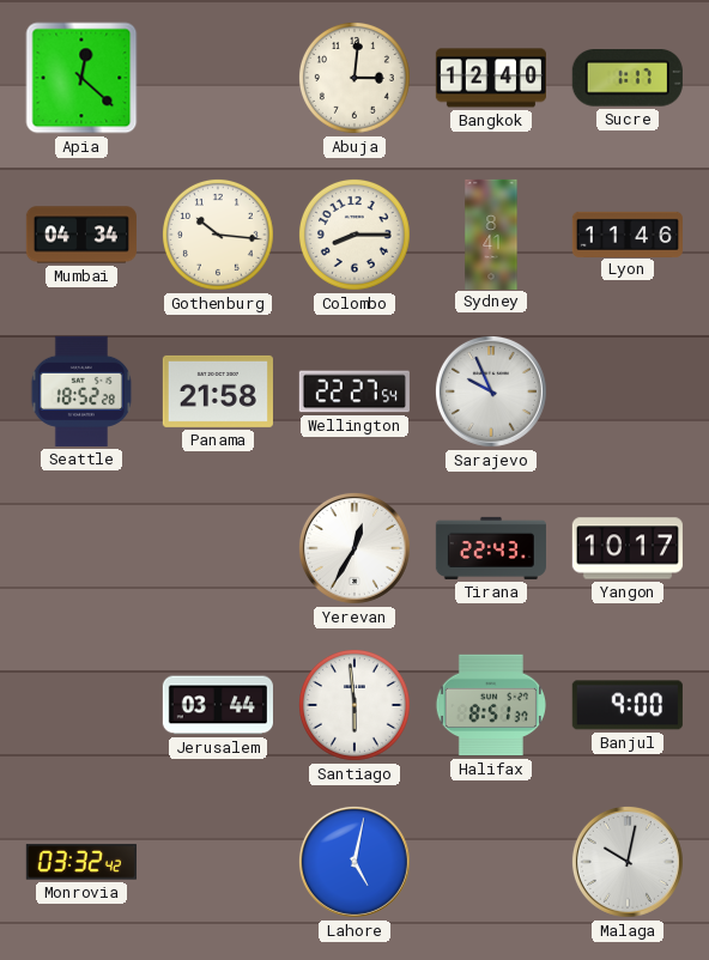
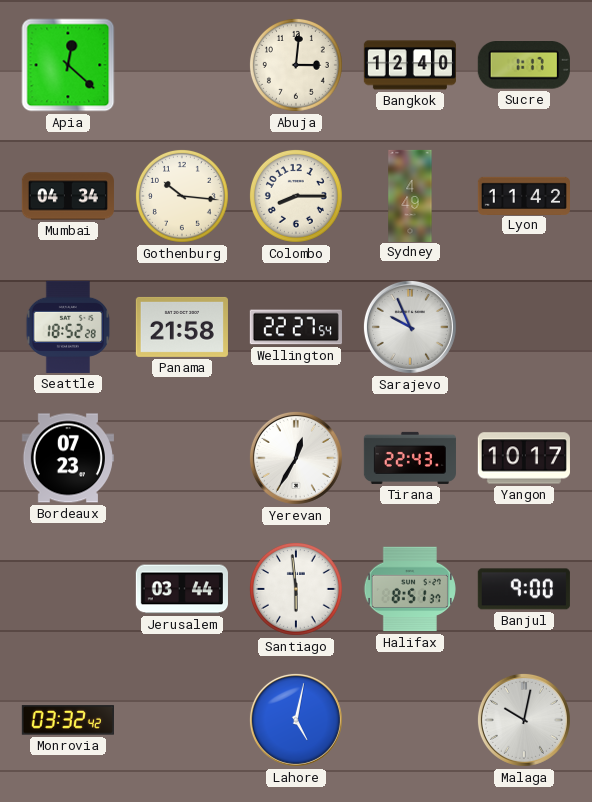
Sydney: 8:41 -> 4:49 (410, 195)
Lyon: 11:46 -> 11:42 (523, 195)
Bordeaux: none -> 07:23 (68, 458)
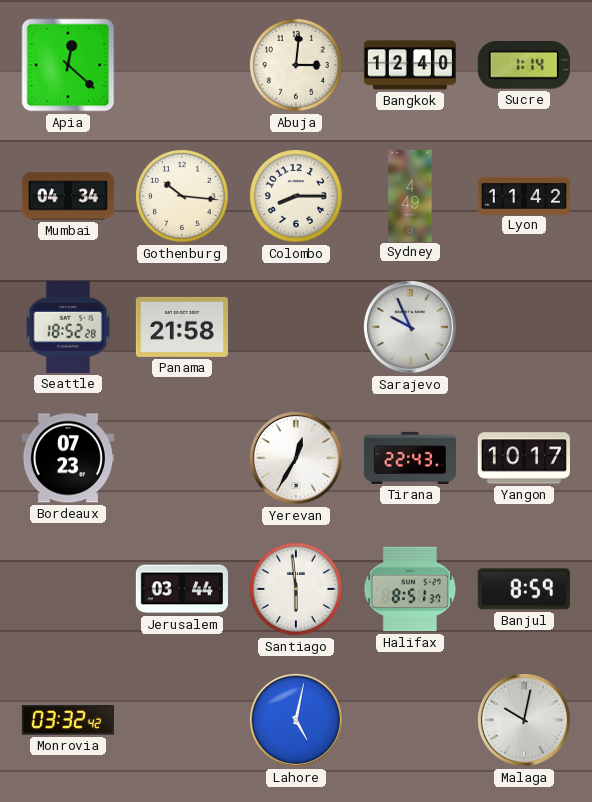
Sucre: 1:17 -> 1:14 (524, 65)
Wellington: 22:27 -> none (296, 327)
Banjul: 9:00 -> 8:59 (524, 589)
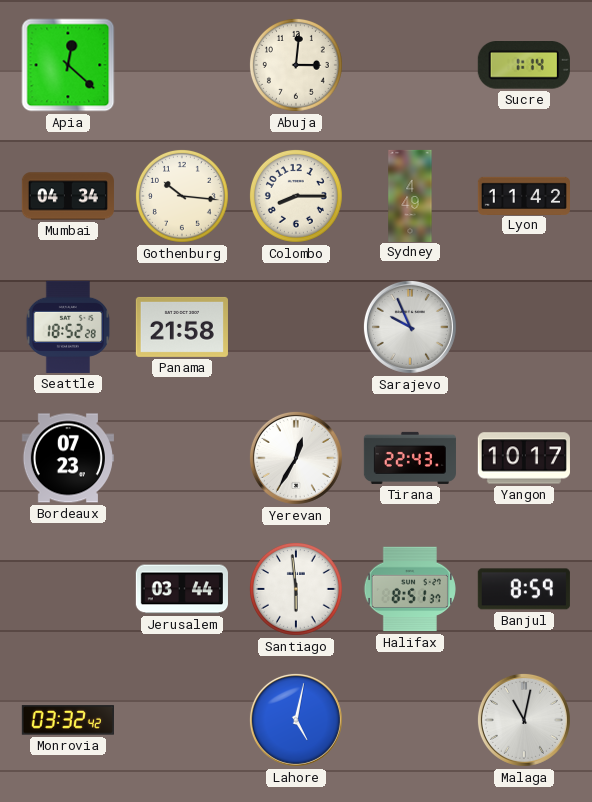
Bangkok: 12:40 -> none (410, 65)
Malaga: 10:02 -> 11:02 (524, 720)
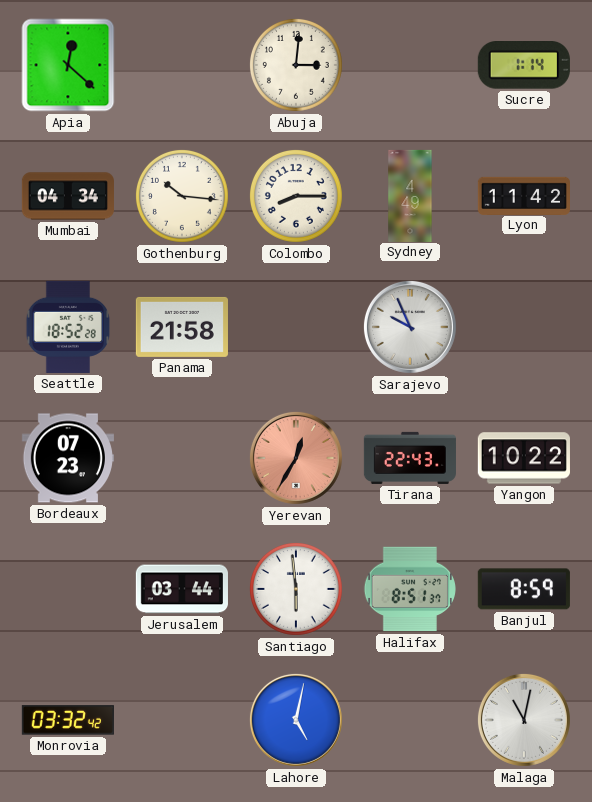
Yerevan dial: white -> salmon (296, 458)
Yangon: 10:17 -> 10:22 (524, 458)
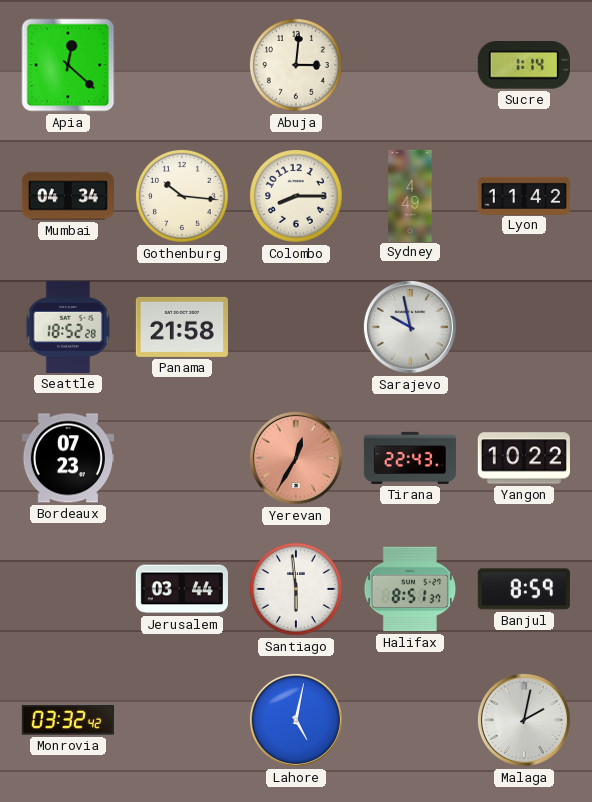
Sarajevo: 9:56 -> 9:58 (410, 327)
Malaga: 11:02 -> 2:02 (524, 720)
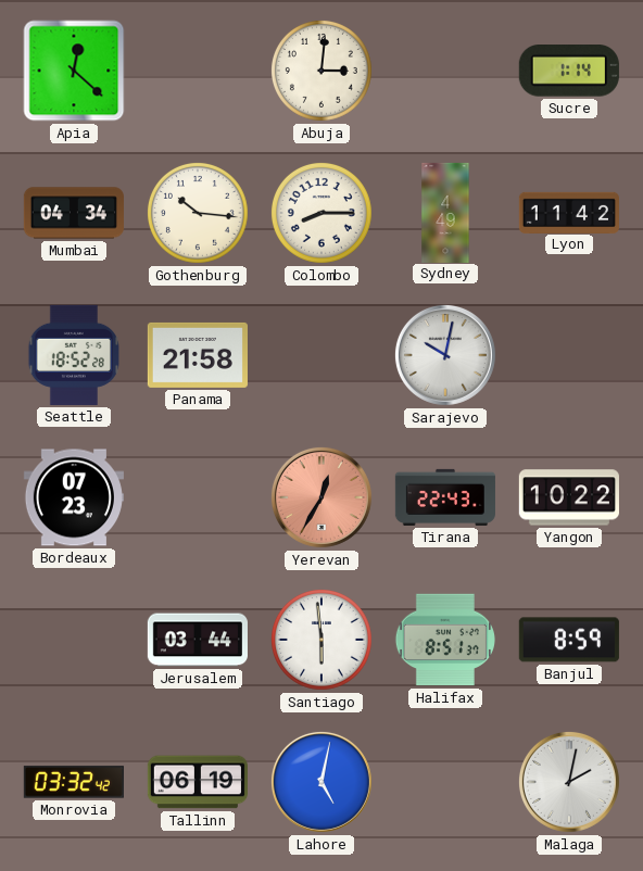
Sarajevo: 9:58 -> 10:02 (445, 355)
Tallinn: none -> 06:19 (198, 782)
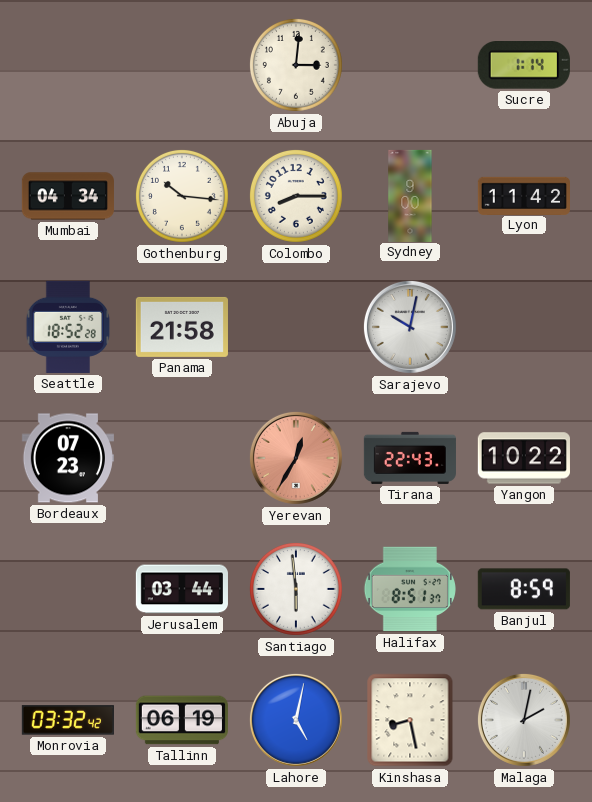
Apia: 12:22 -> none (74, 71)
Sydney: 4:49 -> 9:00 (410, 195)
Kinshasa: none -> 8:28 (410, 720)
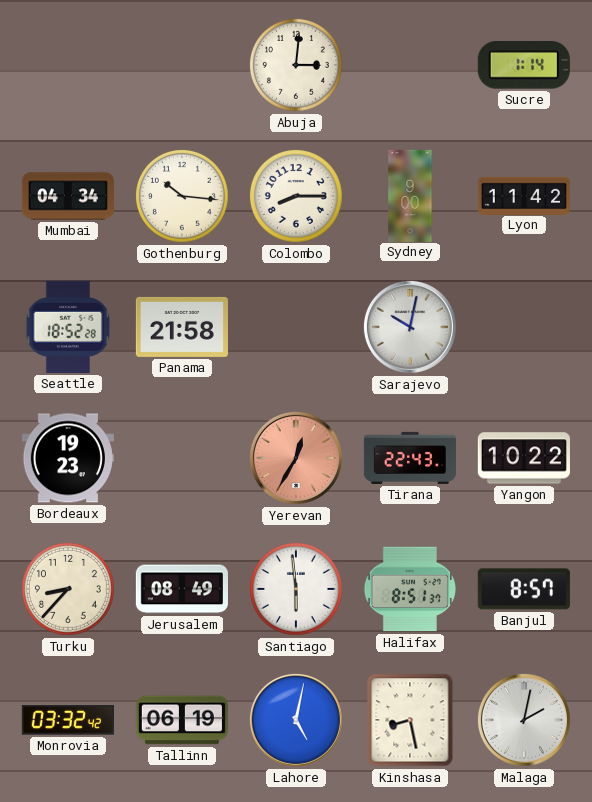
Bordeaux: 07:23 -> 19:23 (68, 458)
Turku: none -> 8:37 (68, 589)
Jerusalem: 03:44 -> 08:49 (182, 589)
Banjul: 8:59 -> 8:57 (524, 589)
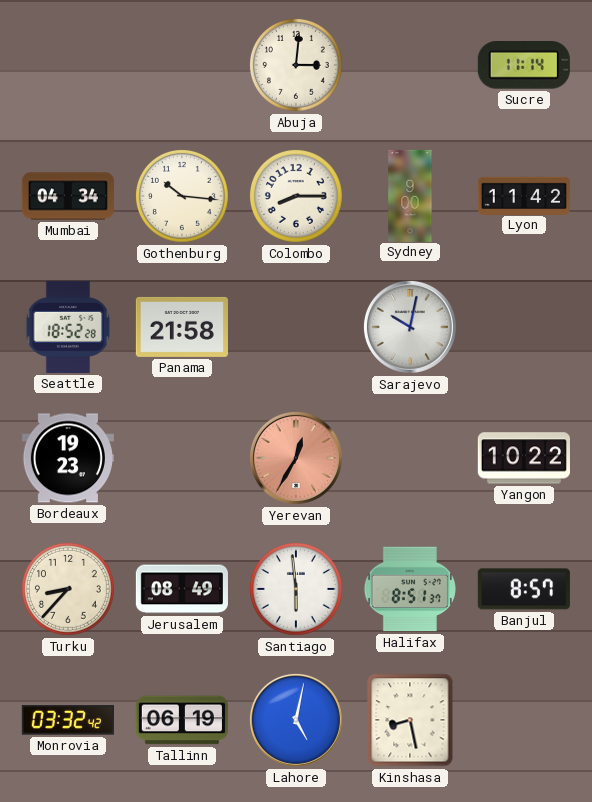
Sucre: 1:14 -> 11:14 (524, 65)
Tirana: 22:43 -> none (410, 458)
Malaga: 2:02 -> none (524, 720)
